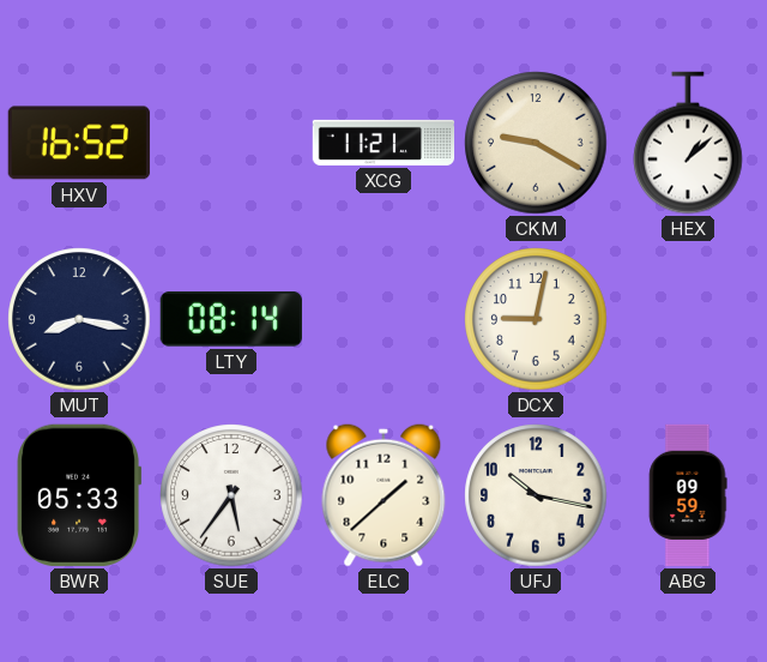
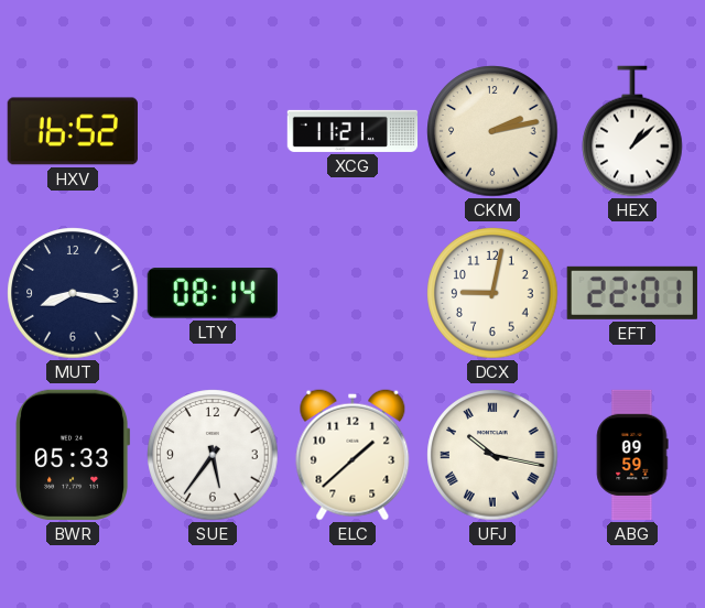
CKM: 9:20 -> 2:13 (492, 131)
EFT: none -> 22:01 (632, 293)
UFJ numerals: Arabic -> Roman (492, 455)
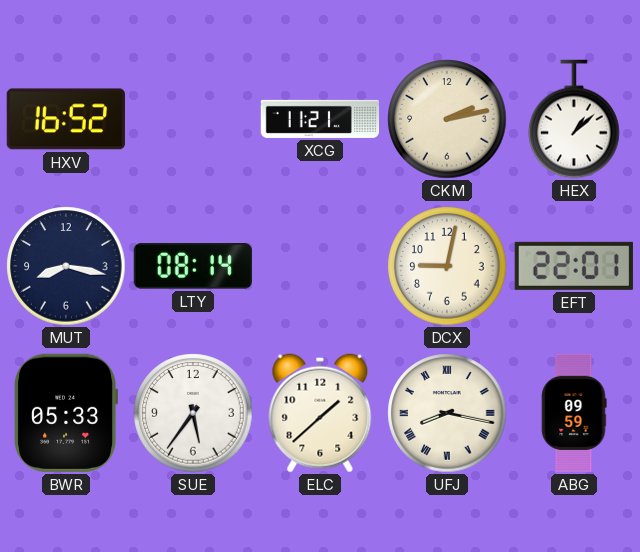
UFJ: 10:17 -> 8:17 (447, 413)
